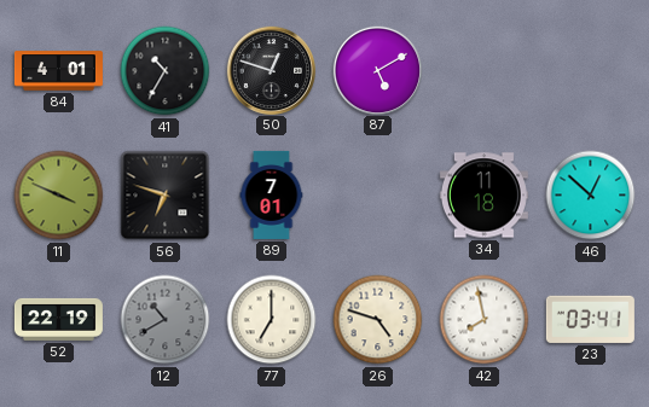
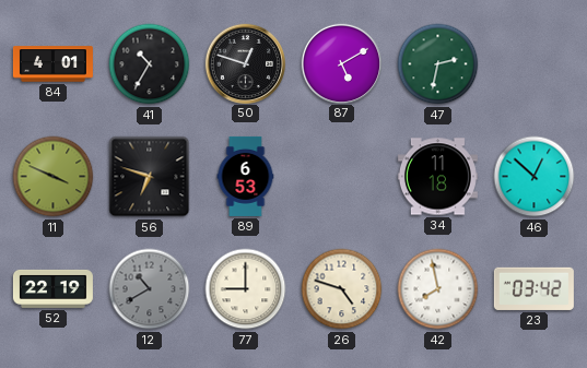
47: none -> 2:32 (438, 64)
89: 7:01 -> 6:53 (246, 176)
77: 7:00 -> 9:00 (246, 289)
23: 03:41 -> 03:42 (533, 288)
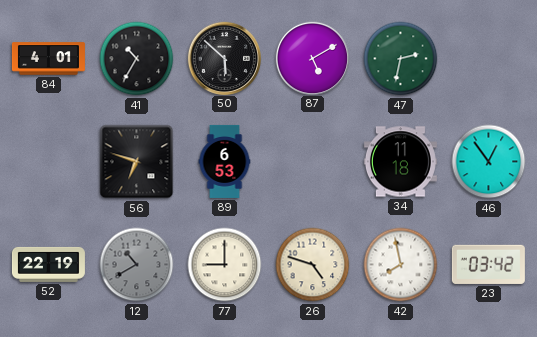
50: 12:48 -> 5:52 (224, 58)
11: 3:49 -> none (54, 177)
46: 12:52 -> 12:54 (489, 162)
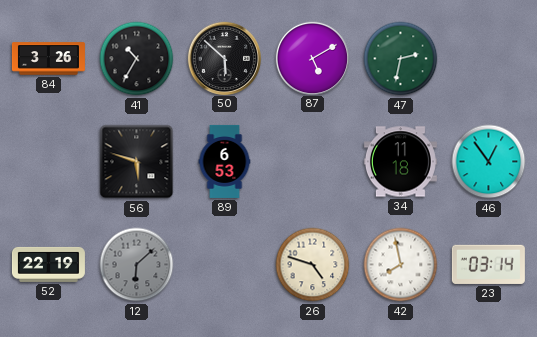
84: 4:01 -> 3:26 (48, 59)
56: 6:48 -> 5:48 (137, 162)
12: 10:40 -> 6:08 (137, 265)
77: 9:00 -> none (225, 265)
23: 03:42 -> 03:14 (488, 264)
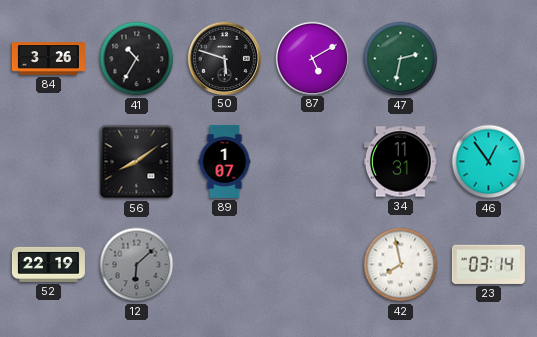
50: 5:52 -> 5:48 (224, 58)
56: 5:48 -> 8:09 (137, 162)
89: 6:53 -> 1:07 (225, 161)
34: 11:18 -> 11:31 (400, 162)
26: 4:48 -> none (313, 265)
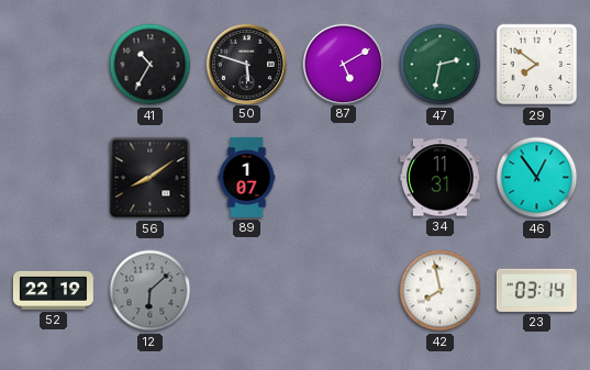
84: 3:26 -> none (48, 59)
29: none -> 7:51 (537, 65)
